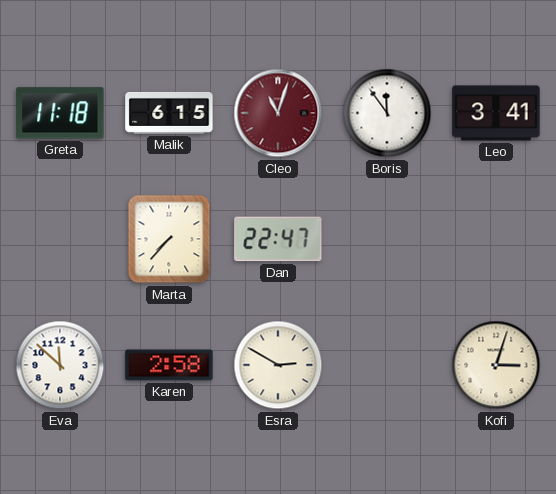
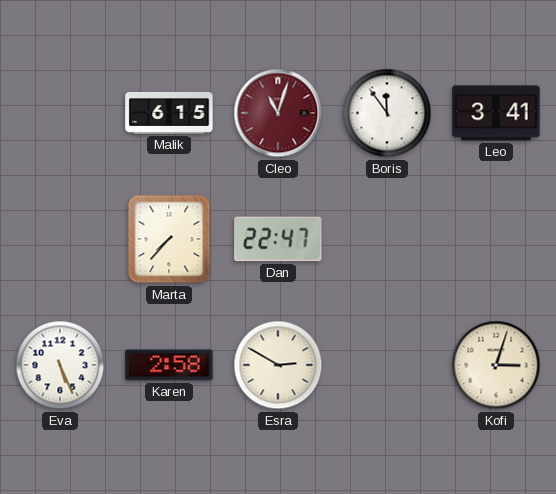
Greta: 11:18 -> none (60, 113)
Eva: 11:52 -> 5:26 (60, 365)
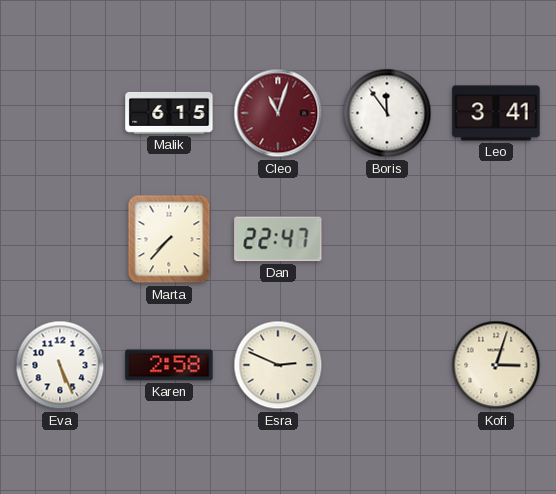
Esra: 2:50 -> 2:49 (278, 365)
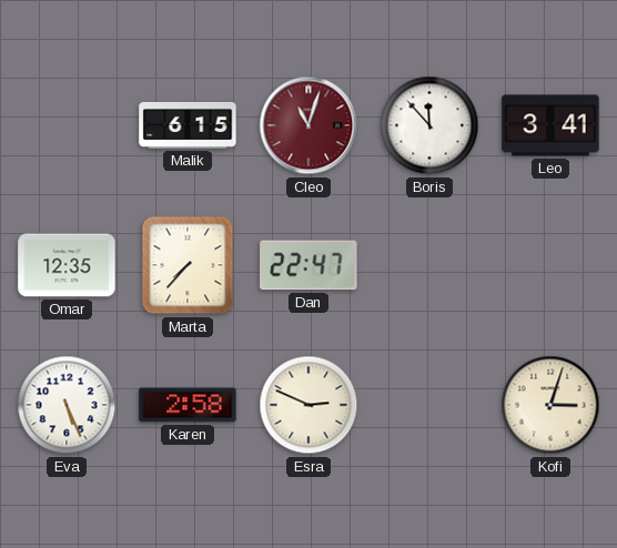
Boris: 11:54 -> 11:53 (429, 125)
Omar: none -> 12:35 (67, 265)
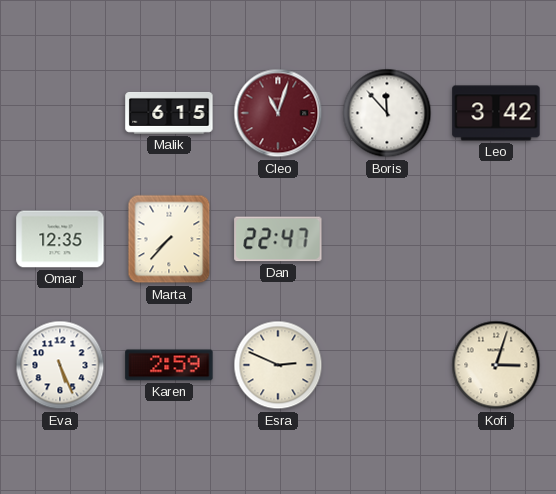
Leo: 3:41 -> 3:42 (496, 113)
Karen: 2:58 -> 2:59 (169, 365)
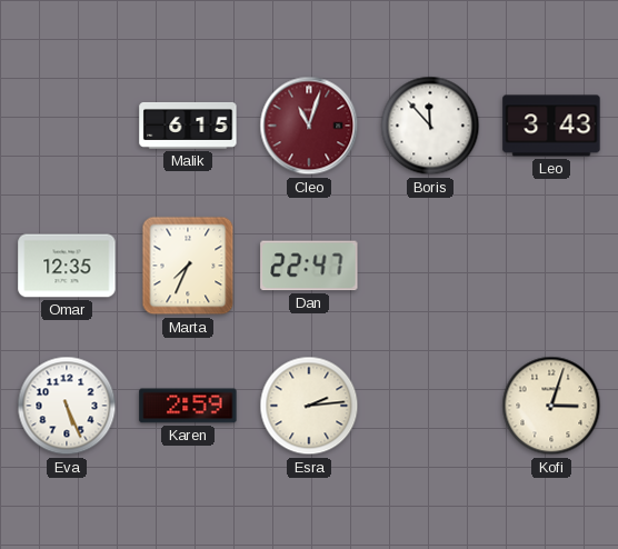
Leo: 3:42 -> 3:43 (551, 126)
Marta: 7:37 -> 7:34 (188, 266)
Esra: 2:49 -> 2:14 (309, 406)
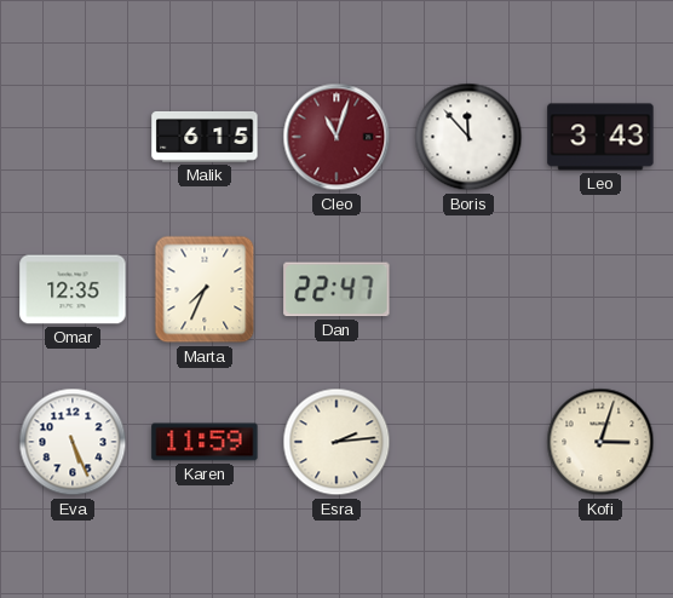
Karen: 2:59 -> 11:59 (205, 442)
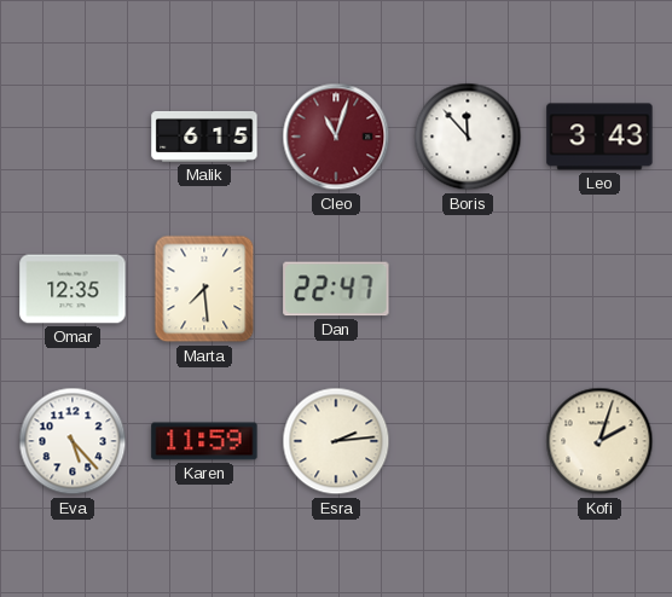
Marta: 7:34 -> 7:29 (204, 289)
Eva: 5:26 -> 5:23 (73, 441)
Kofi: 3:03 -> 2:03 (599, 441)
